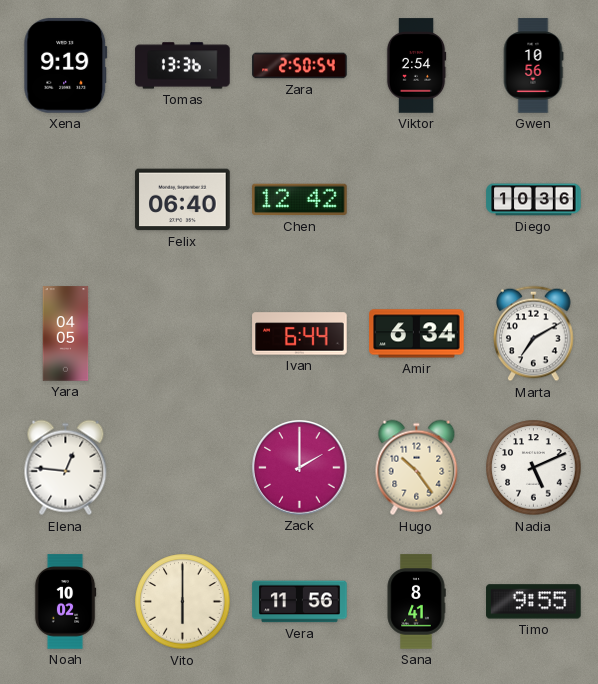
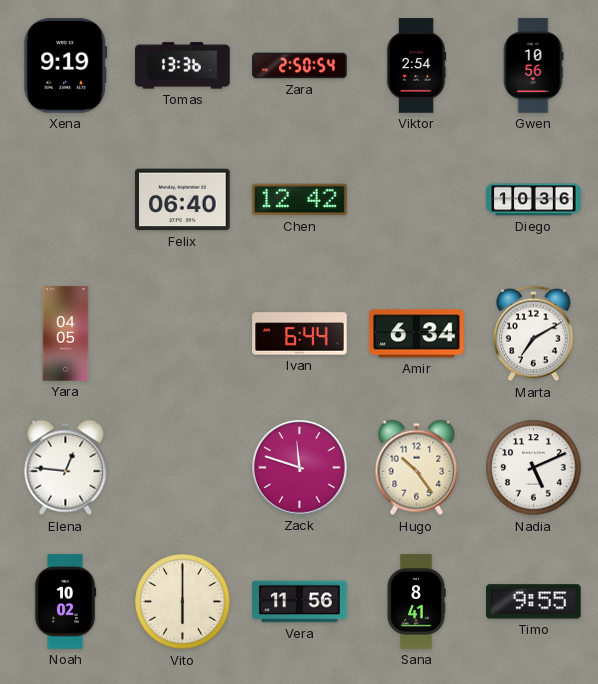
Zack: 2:00 -> 11:48 (300, 468)
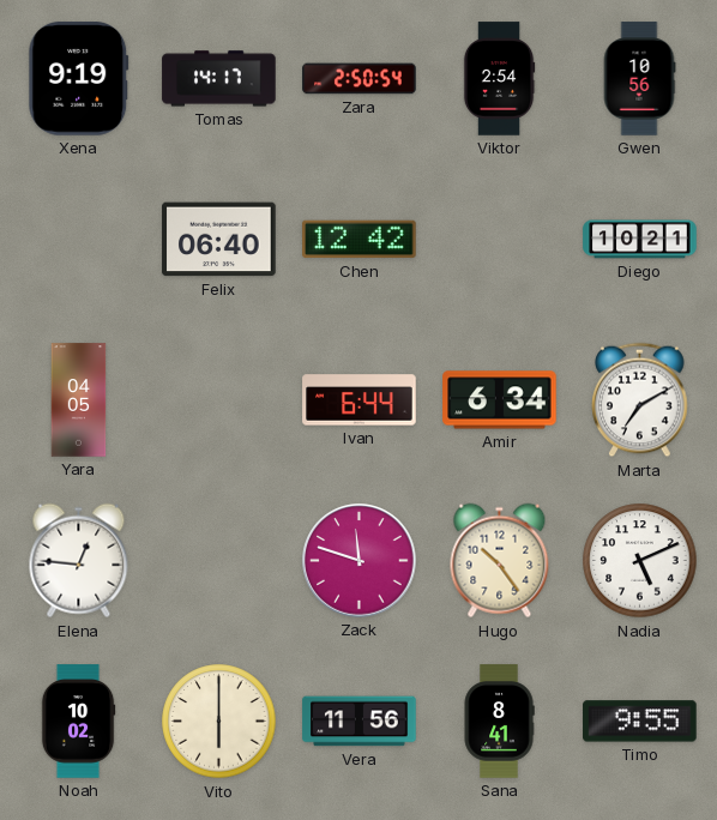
Tomas: 13:36 -> 14:17 (219, 79)
Diego: 10:36 -> 10:21 (640, 240)
